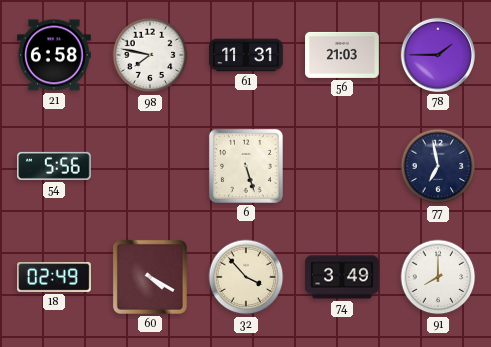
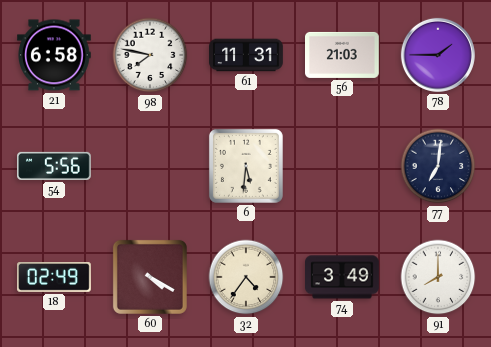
6: 5:27 -> 5:31 (246, 166)
77: 6:58 -> 7:01 (438, 166)
32: 3:53 -> 4:36 (246, 277)
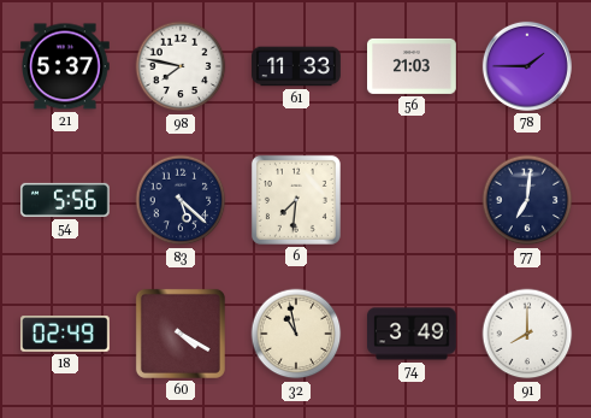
21: 6:58 -> 5:37 (66, 66)
61: 11:31 -> 11:33 (296, 66)
83: none -> 5:22 (181, 200)
6: 5:31 -> 7:31 (296, 200)
32: 4:36 -> 10:58 (296, 334)
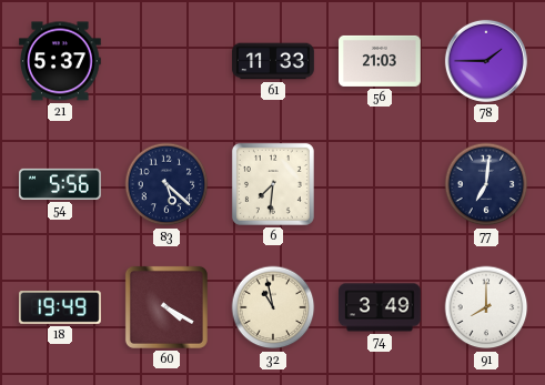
98: 7:47 -> none (181, 66)
18: 02:49 -> 19:49 (61, 307)
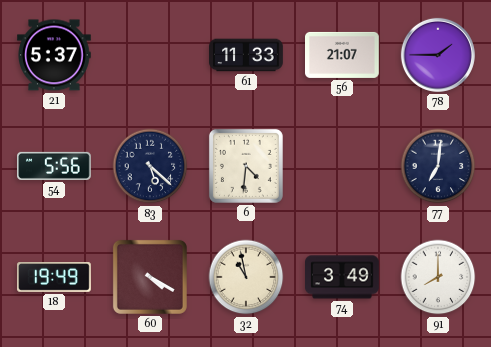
56: 21:03 -> 21:07 (343, 55)
6: 7:31 -> 4:31 (246, 166)
